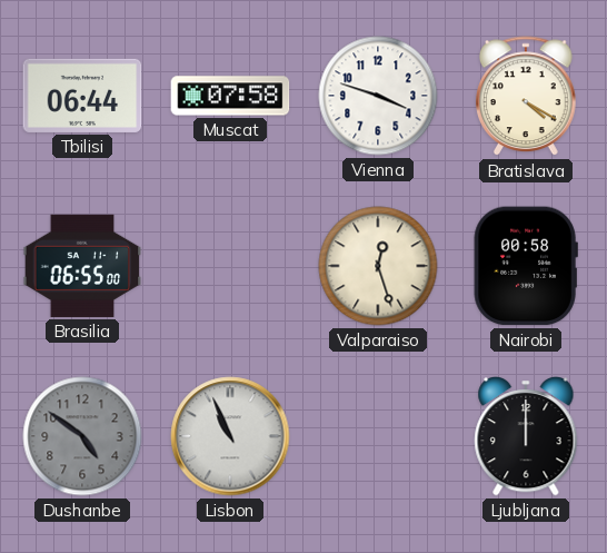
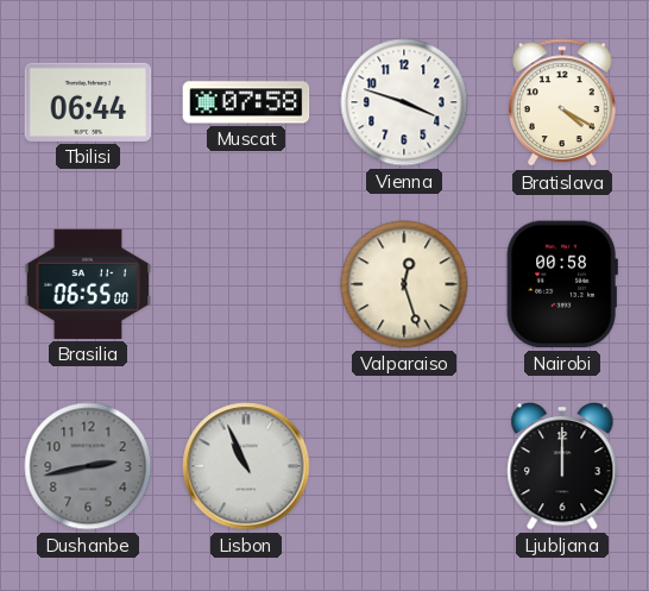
Dushanbe: 4:51 -> 2:43 (88, 466)
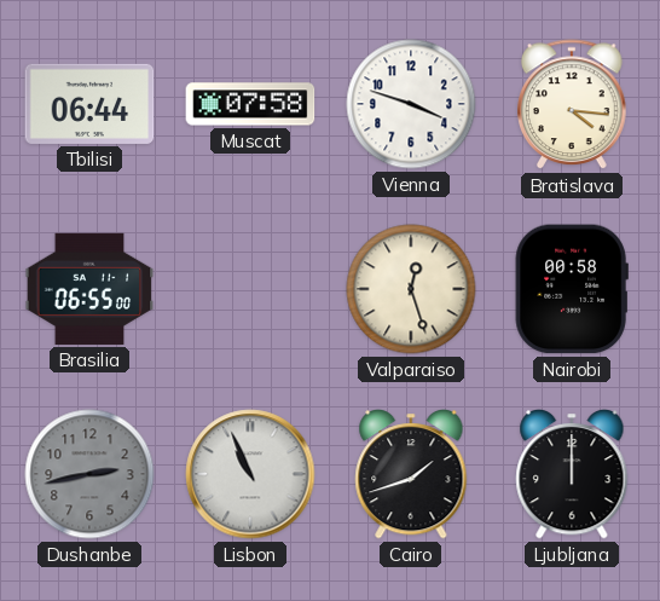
Bratislava: 4:20 -> 4:16 (573, 105)
Cairo: none -> 1:42 (411, 475)
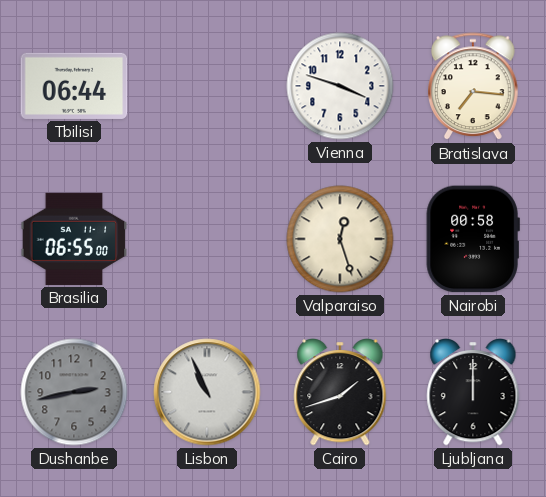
Muscat: 07:58 -> none (250, 104)
Bratislava: 4:16 -> 7:16 (474, 87)
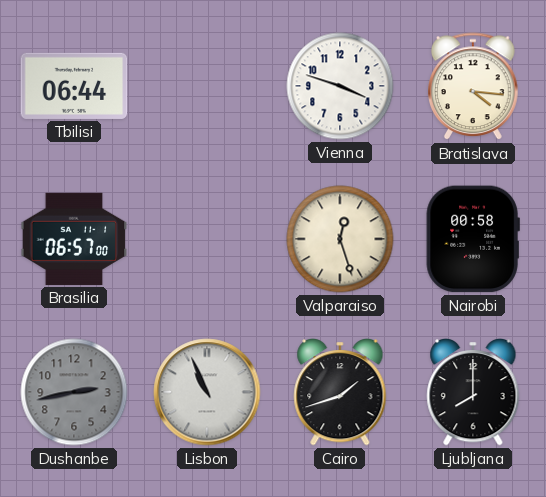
Bratislava: 7:16 -> 4:16 (474, 87)
Brasilia: 06:55 -> 06:57 (74, 239)
Ljubljana: 12:00 -> 8:00 (473, 393)
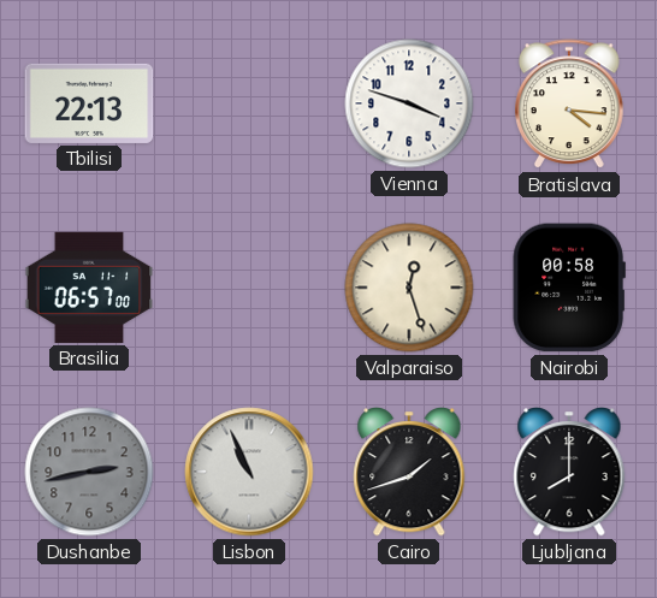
Tbilisi: 06:44 -> 22:13 (89, 103)
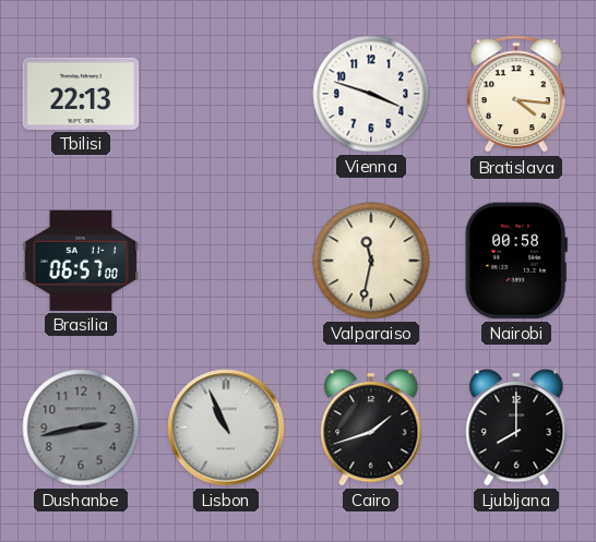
Valparaiso: 12:27 -> 11:32 (371, 261)
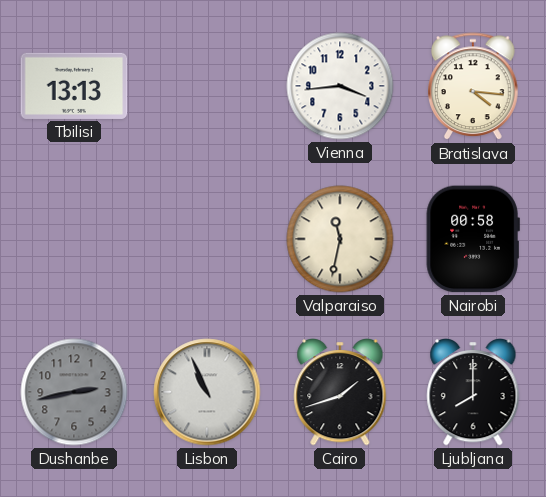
Tbilisi: 22:13 -> 13:13 (74, 86)
Vienna: 3:48 -> 3:44 (340, 86)
Brasilia: 06:57 -> none (81, 261)
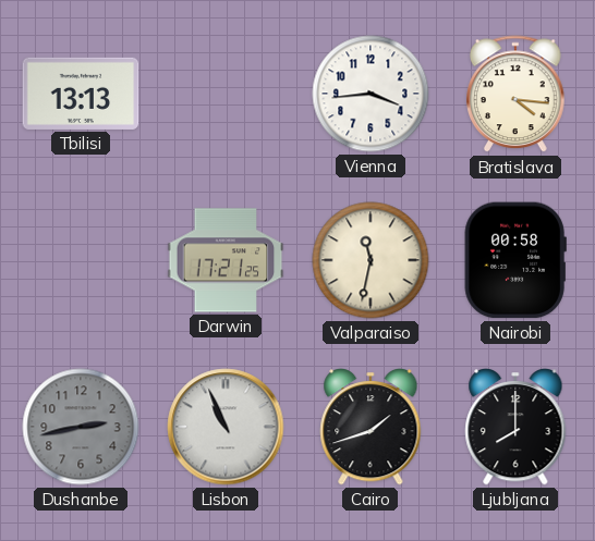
Darwin: none -> 17:21 (226, 260)
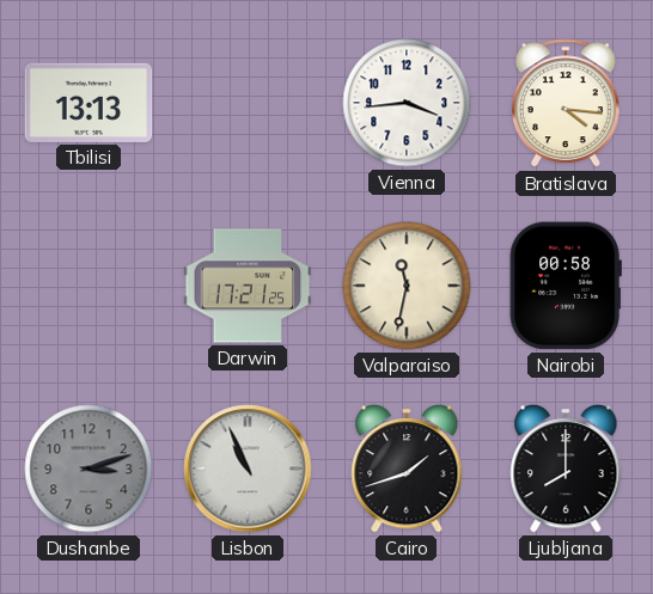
Dushanbe: 2:43 -> 3:12 (89, 469)
